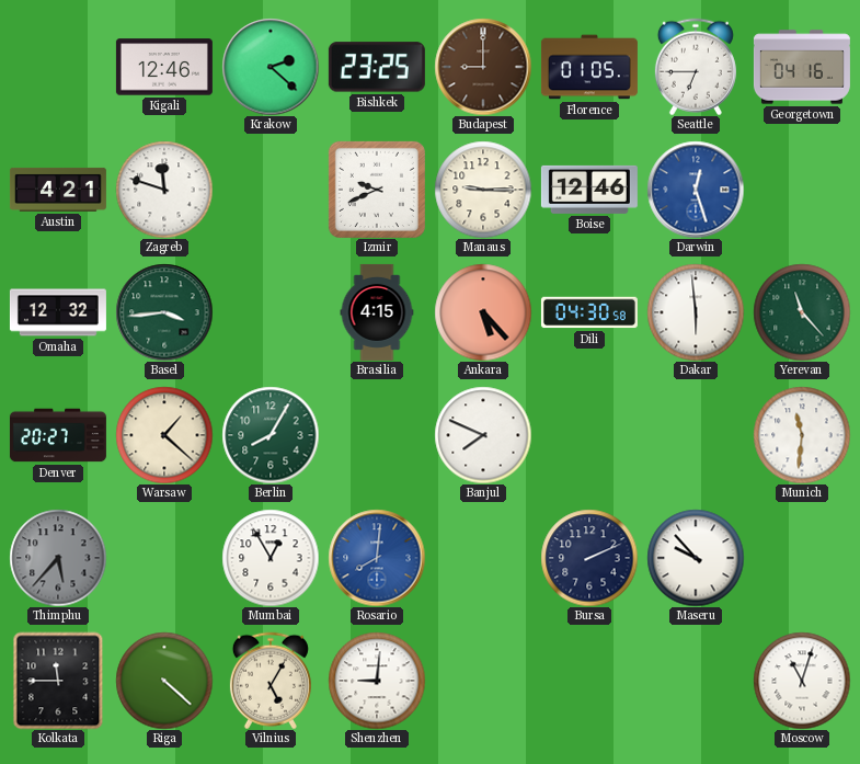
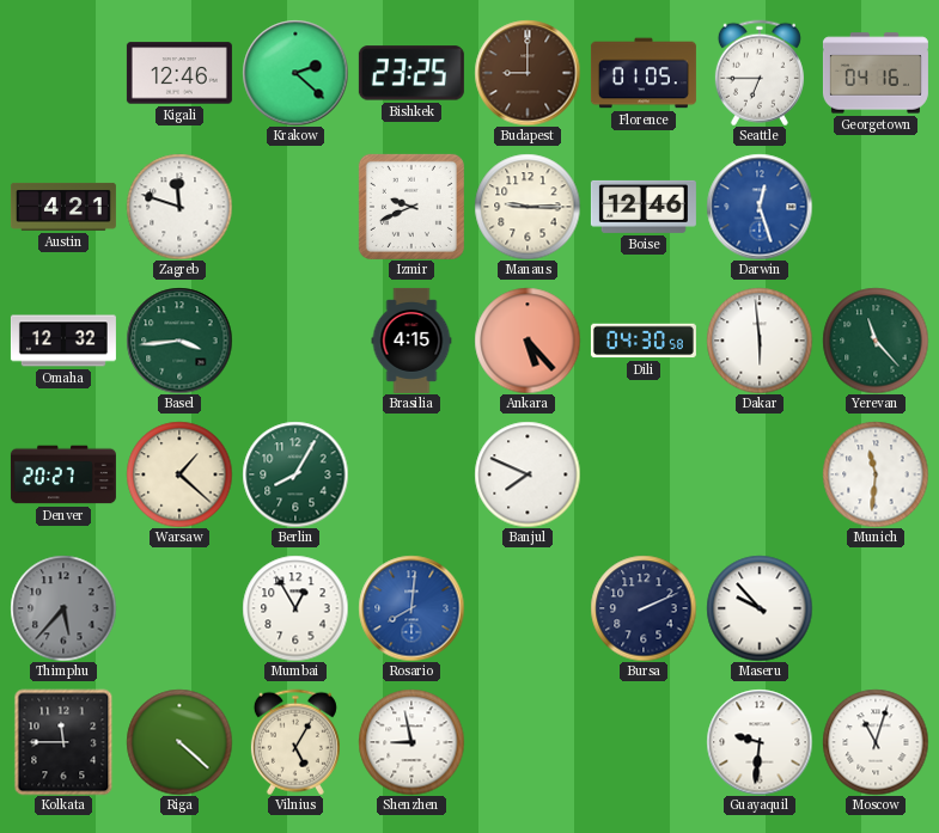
Shenzhen: 9:01 -> 8:58 (411, 742)
Guayaquil: none -> 9:31 (760, 742)
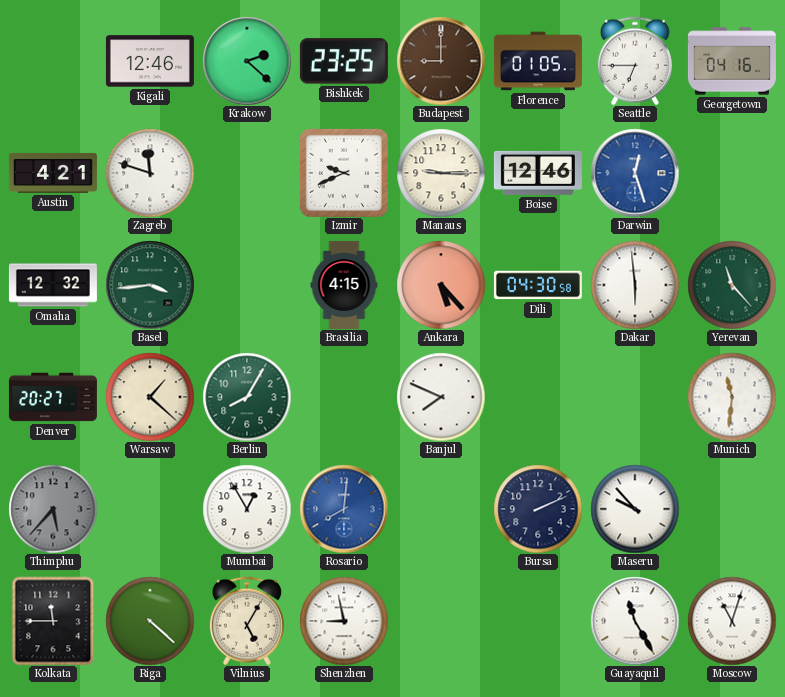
Guayaquil: 9:31 -> 11:25 (635, 621)
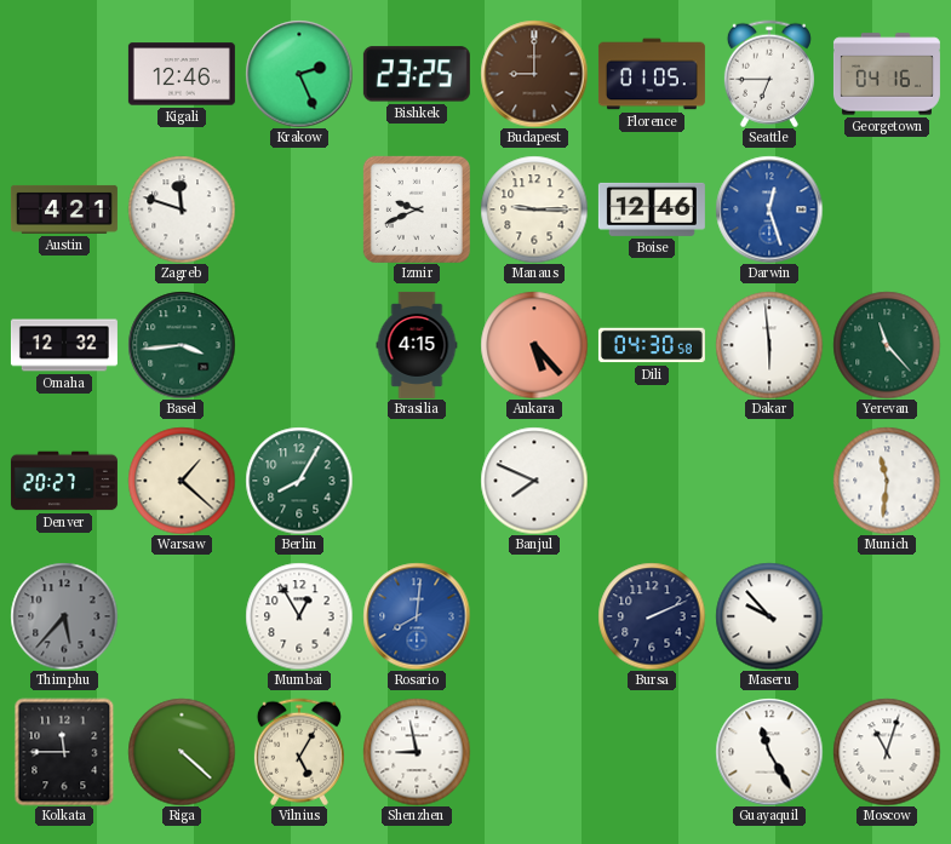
Krakow: 2:22 -> 2:26 (299, 74)
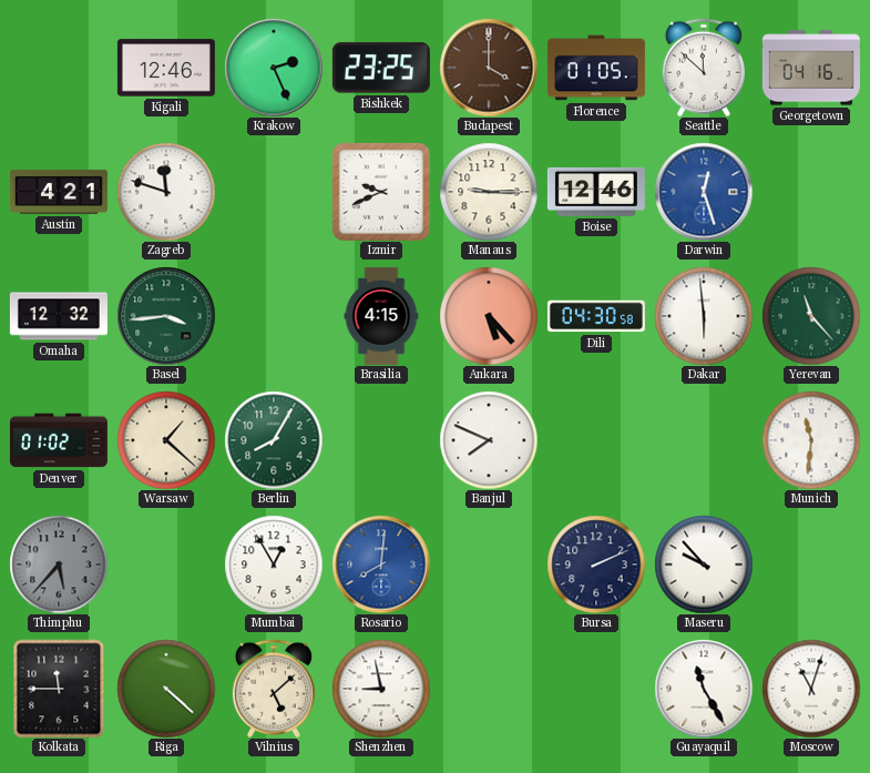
Budapest: 9:00 -> 4:00 (489, 68)
Seattle: 6:45 -> 11:52 (704, 68)
Denver: 20:27 -> 01:02 (59, 440)
Vilnius: 5:05 -> 5:08 (274, 689)
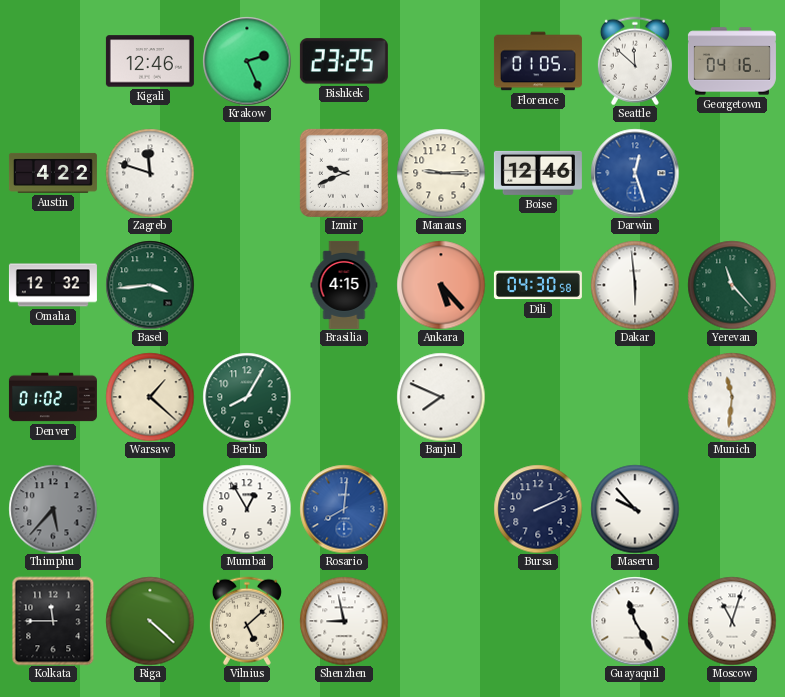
Budapest: 4:00 -> none (489, 68)
Austin: 4:21 -> 4:22 (53, 173)
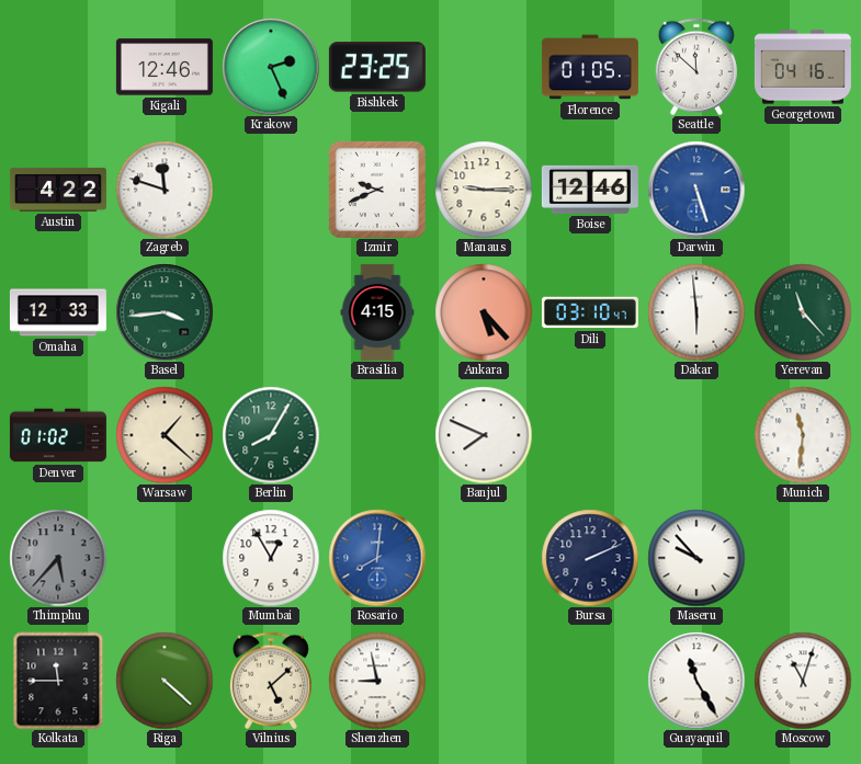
Darwin: 12:27 -> 5:27 (696, 190)
Omaha: 12:32 -> 12:33 (58, 312)
Dili: 04:30 -> 03:10 (590, 312)
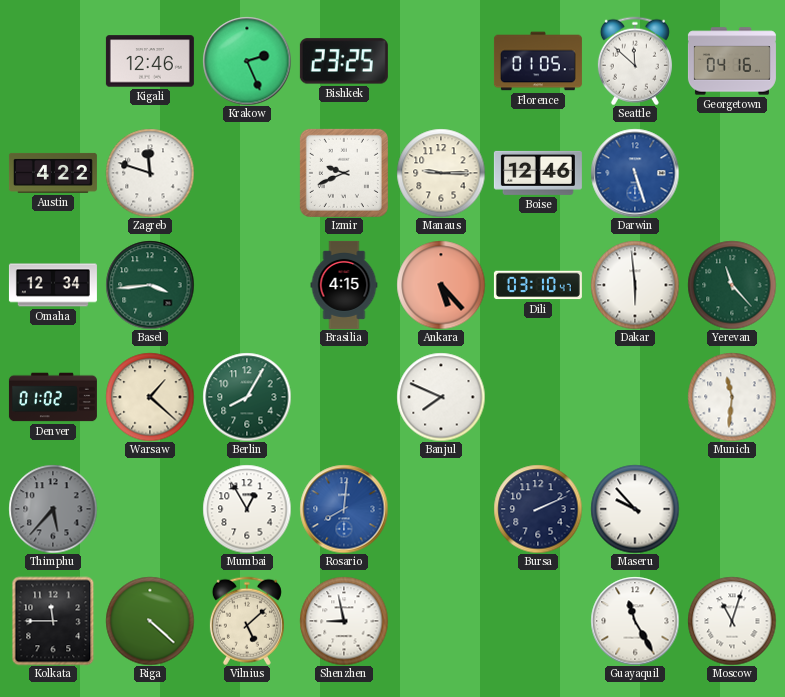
Omaha: 12:33 -> 12:34 (53, 285)
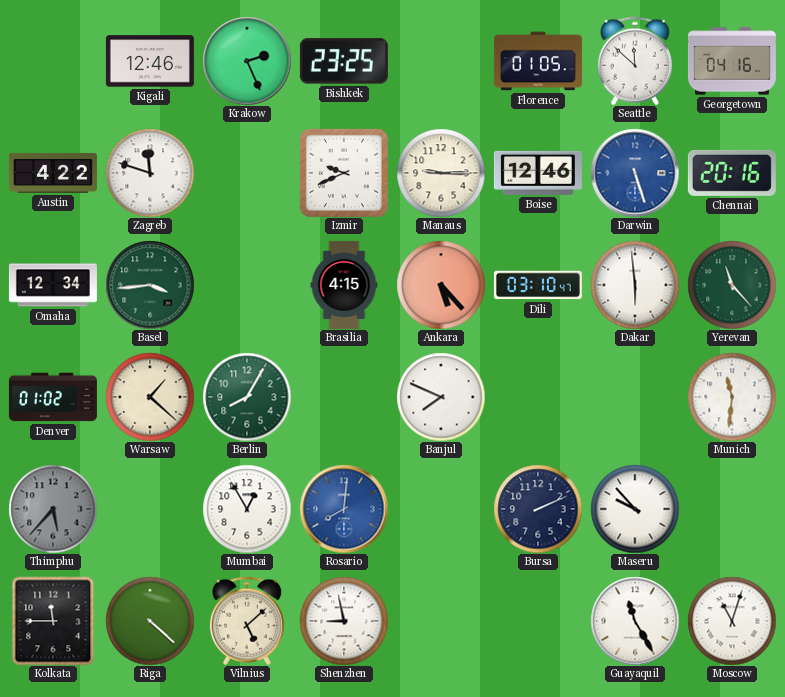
Chennai: none -> 20:16 (732, 173)
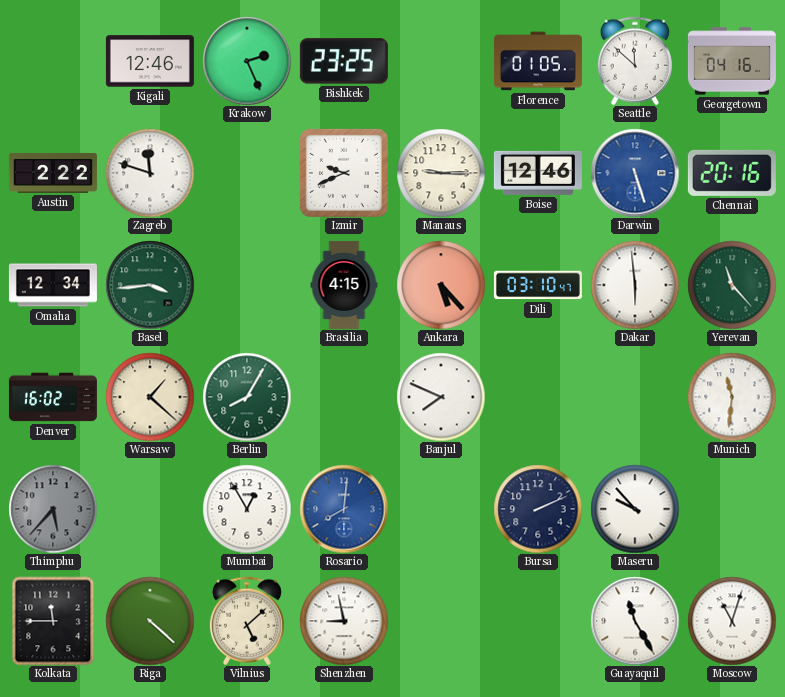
Austin: 4:22 -> 2:22 (53, 173)
Denver: 01:02 -> 16:02 (53, 397)
